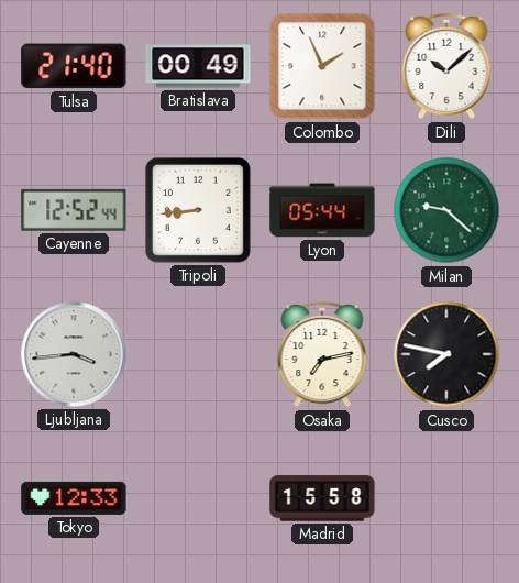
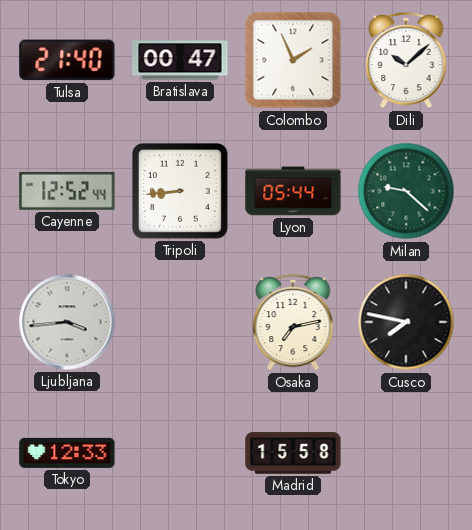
Bratislava: 00:49 -> 00:47 (180, 60)
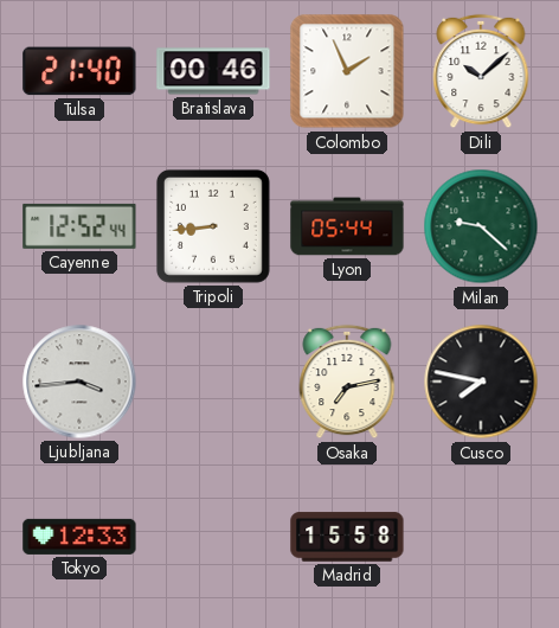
Bratislava: 00:47 -> 00:46 (213, 71)
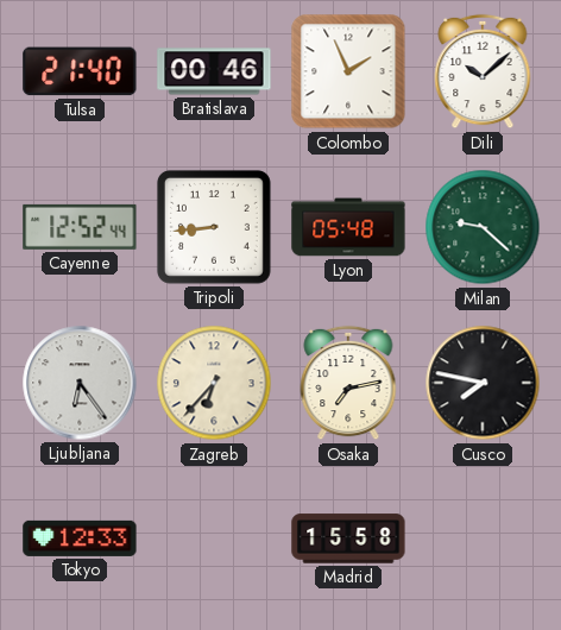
Lyon: 05:44 -> 05:48 (348, 227)
Ljubljana: 3:44 -> 6:24 (80, 383)
Zagreb: none -> 6:37 (214, 383)
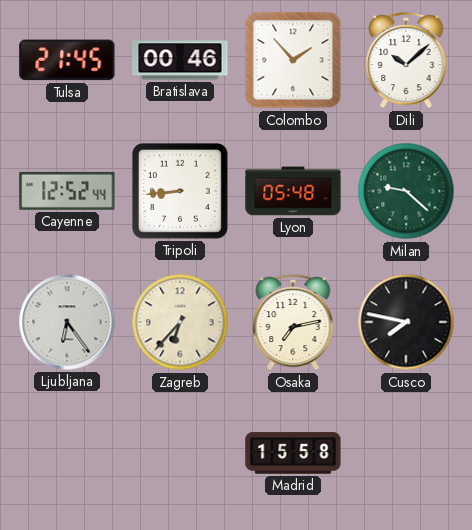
Tulsa: 21:40 -> 21:45 (67, 60)
Colombo: 1:56 -> 1:53 (293, 60)
Tokyo: 12:33 -> none (80, 538)
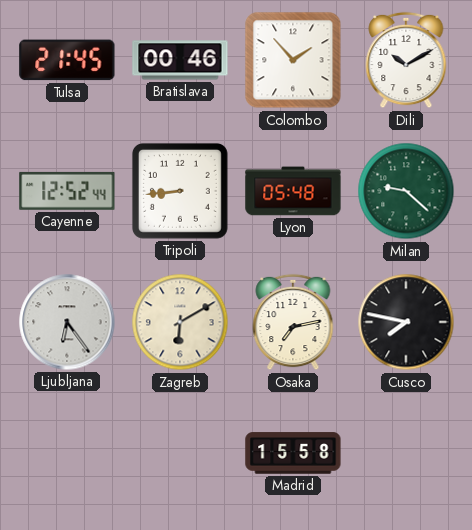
Dili: 10:08 -> 10:10 (406, 60)
Zagreb: 6:37 -> 6:10 (180, 322)
